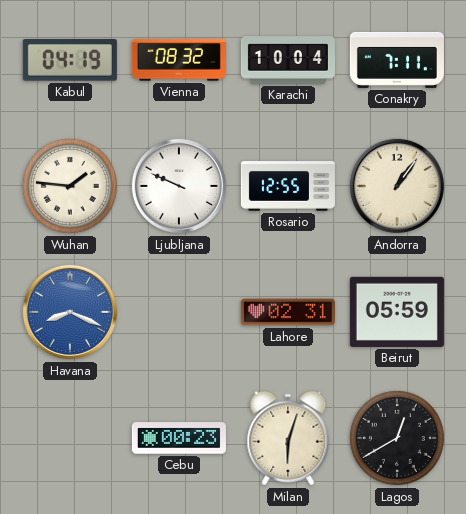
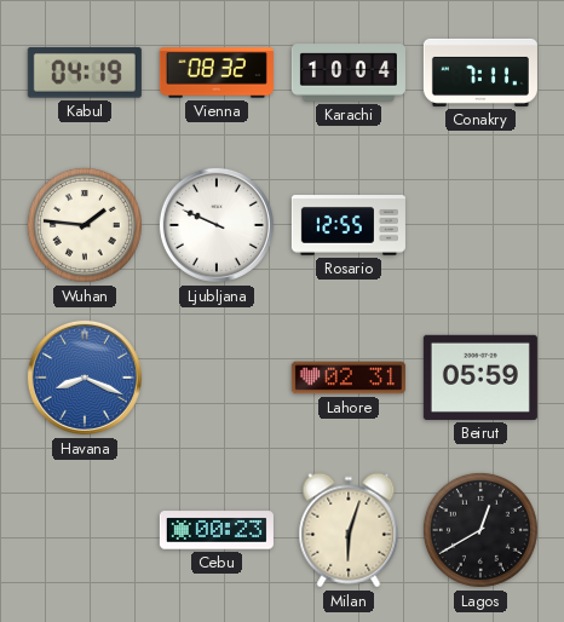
Andorra: 1:06 -> none (397, 186)
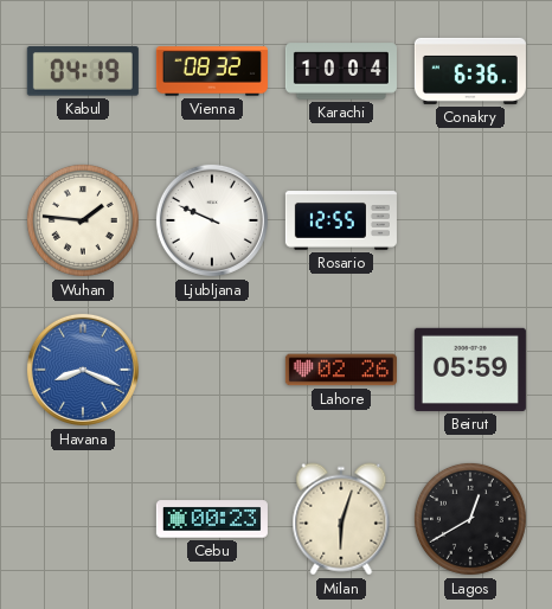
Conakry: 7:11 -> 6:36 (470, 71)
Lahore: 02:31 -> 02:26 (341, 370)
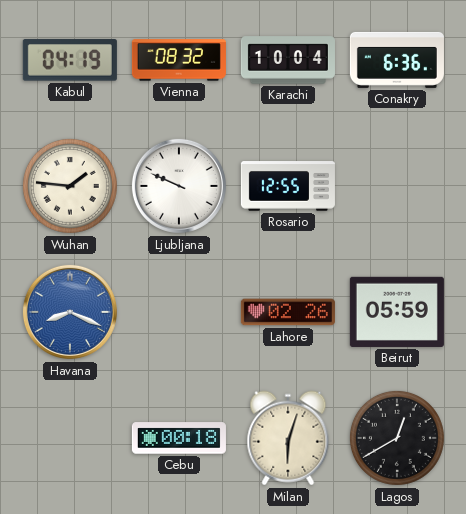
Cebu: 00:23 -> 00:18 (179, 438)
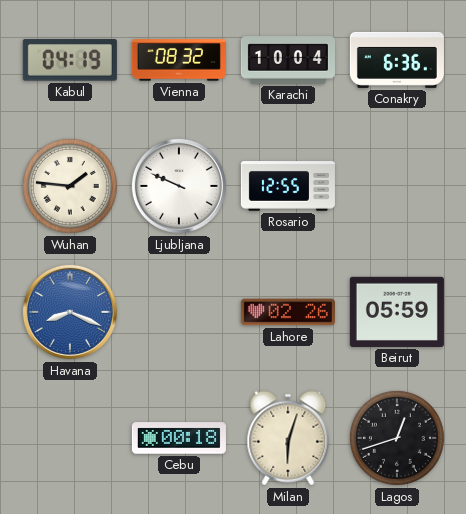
Lagos: 12:40 -> 12:42 (397, 438)
